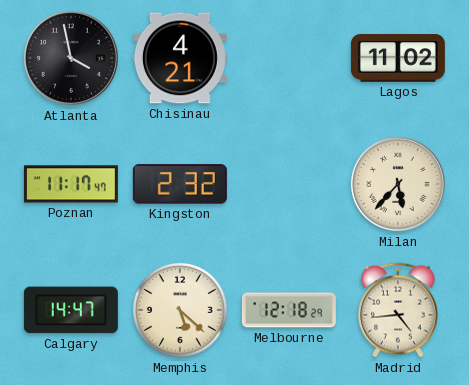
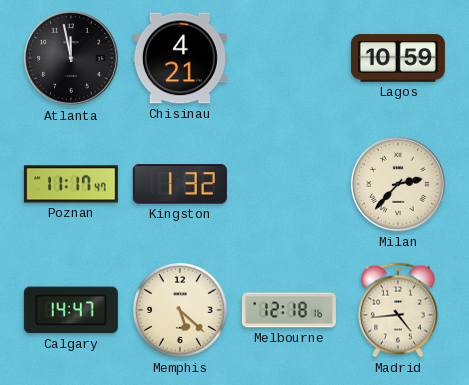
Atlanta: 3:58 -> 11:58 (71, 58)
Lagos: 11:02 -> 10:59 (398, 58)
Kingston: 2:32 -> 1:32 (180, 184)
Milan: 5:37 -> 2:37 (398, 184)
Melbourne: 12:18:29 -> 12:18:16 (289, 310)
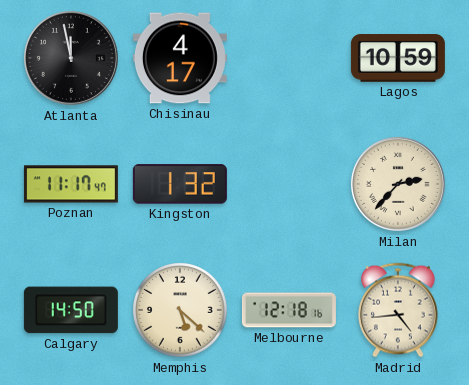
Chisinau: 4:21 -> 4:17 (180, 58)
Calgary: 14:47 -> 14:50 (71, 310)
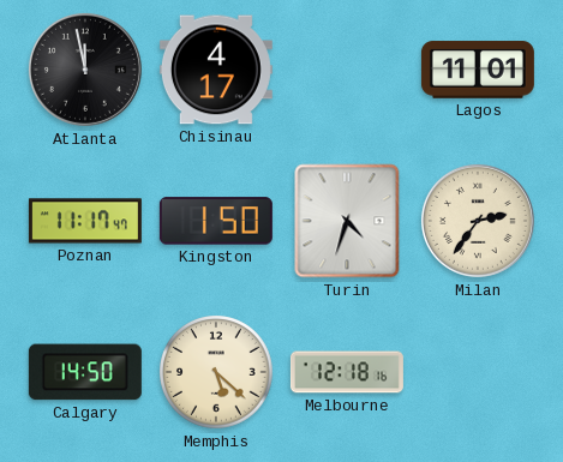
Lagos: 10:59 -> 11:01 (478, 70)
Kingston: 1:32 -> 1:50 (216, 221)
Turin: none -> 4:33 (347, 221)
Milan: 2:37 -> 2:36 (478, 221)
Madrid: 4:44 -> none (399, 310)
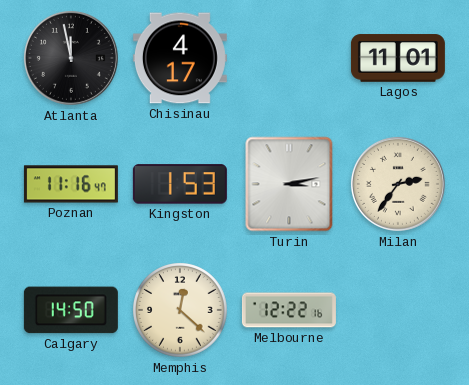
Poznan: 11:17 -> 11:16 (71, 184)
Kingston: 1:50 -> 1:53 (180, 184)
Turin: 4:33 -> 3:13 (289, 184)
Memphis: 5:22 -> 12:22 (181, 311)
Melbourne: 12:18 -> 12:22 (289, 310)
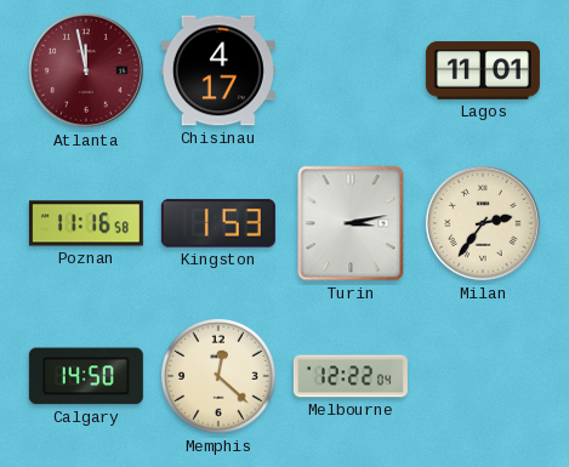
Atlanta dial: black -> burgundy (86, 70)
Poznan: 11:16:47 -> 11:16:58 (86, 223)
Melbourne: 12:22:16 -> 12:22:04 (351, 376)
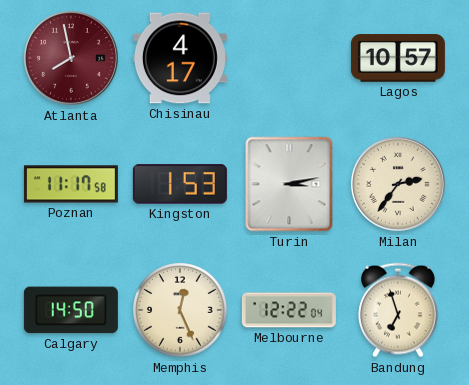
Atlanta: 11:58 -> 7:58 (71, 58)
Lagos: 11:01 -> 10:57 (398, 58)
Poznan: 11:16 -> 11:17 (71, 184)
Memphis: 12:22 -> 12:26 (181, 311)
Bandung: none -> 6:57 (399, 310)
